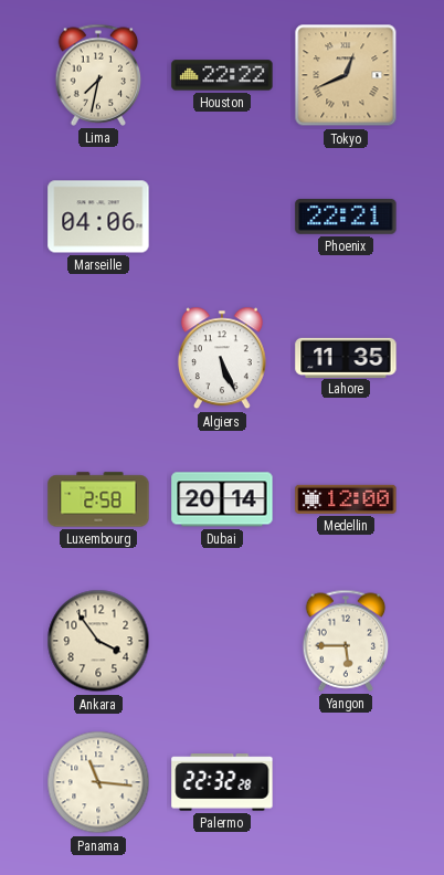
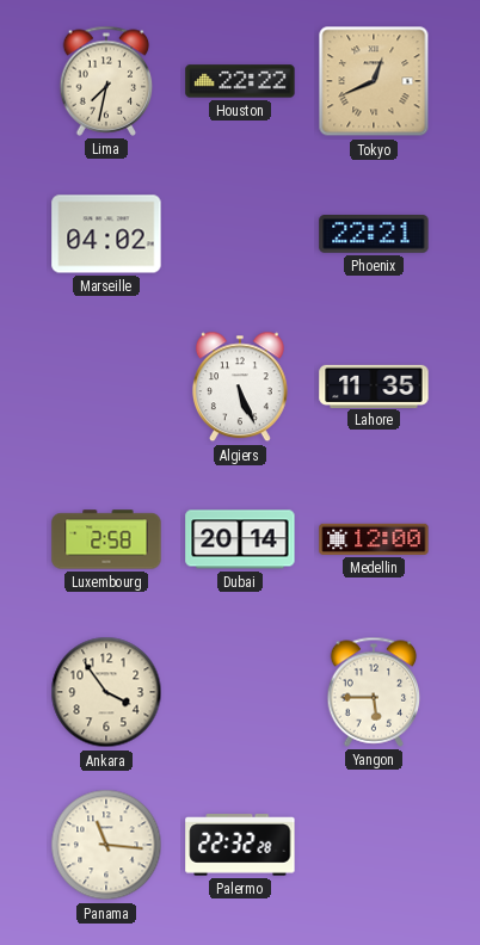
Marseille: 04:06 -> 04:02 (106, 234)
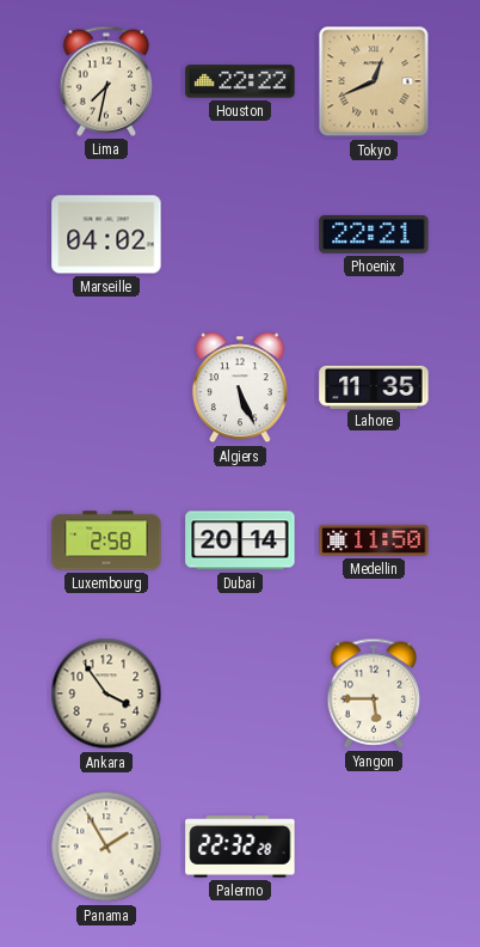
Medellin: 12:00 -> 11:50 (374, 540)
Panama: 11:16 -> 1:55 (106, 847)
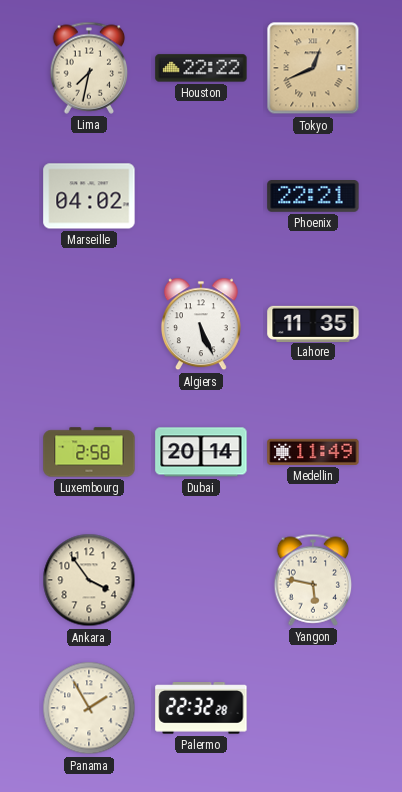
Medellin: 11:50 -> 11:49 (313, 452)
Yangon: 5:45 -> 5:47 (313, 580)
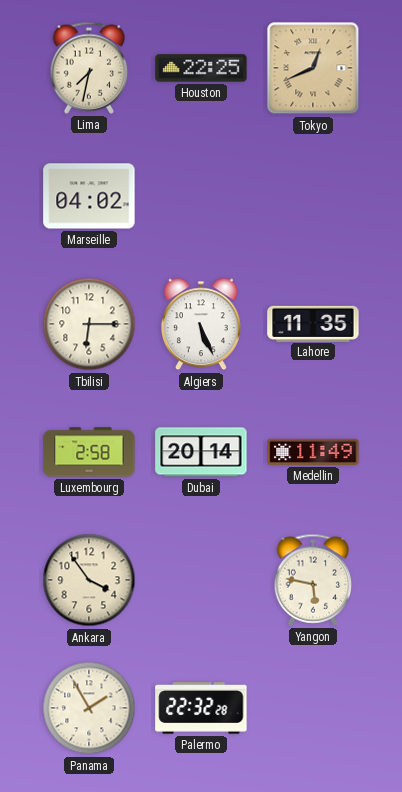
Houston: 22:22 -> 22:25 (201, 68)
Phoenix: 22:21 -> none (313, 197)
Tbilisi: none -> 6:15 (89, 324)
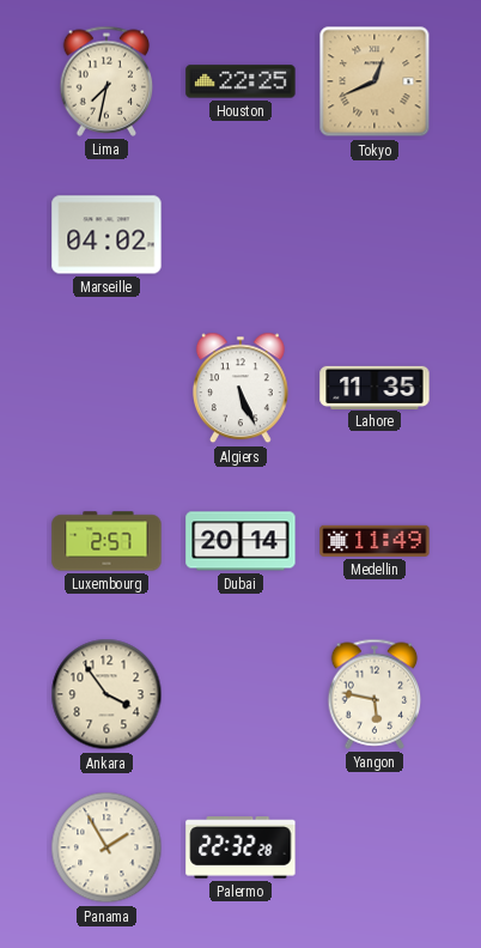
Tbilisi: 6:15 -> none (89, 324)
Luxembourg: 2:58 -> 2:57 (106, 541)
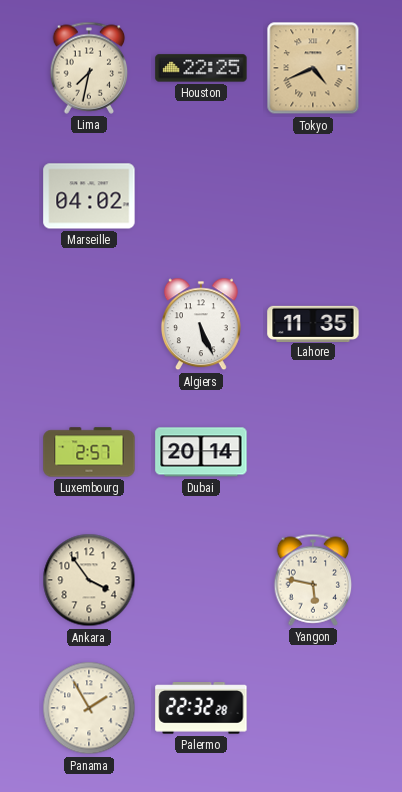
Tokyo: 12:41 -> 4:41 (313, 68)
Medellin: 11:49 -> none (375, 541)
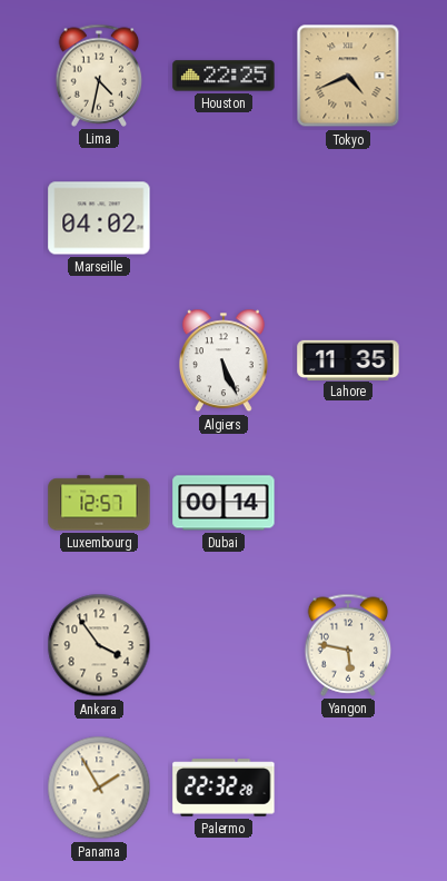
Lima: 7:32 -> 4:32 (99, 76)
Luxembourg: 2:57 -> 12:57 (99, 503)
Dubai: 20:14 -> 00:14 (223, 503)
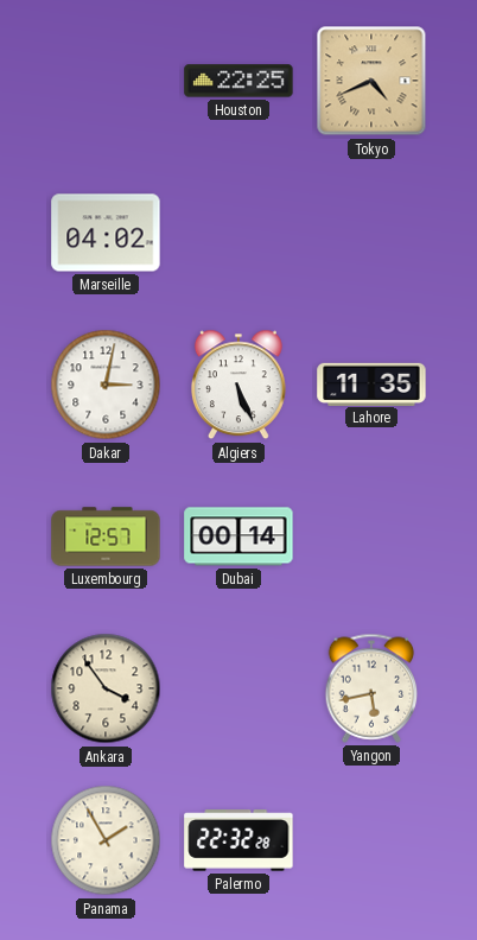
Lima: 4:32 -> none (99, 76)
Dakar: none -> 3:02 (106, 385)
Yangon: 5:47 -> 5:43 (371, 688)
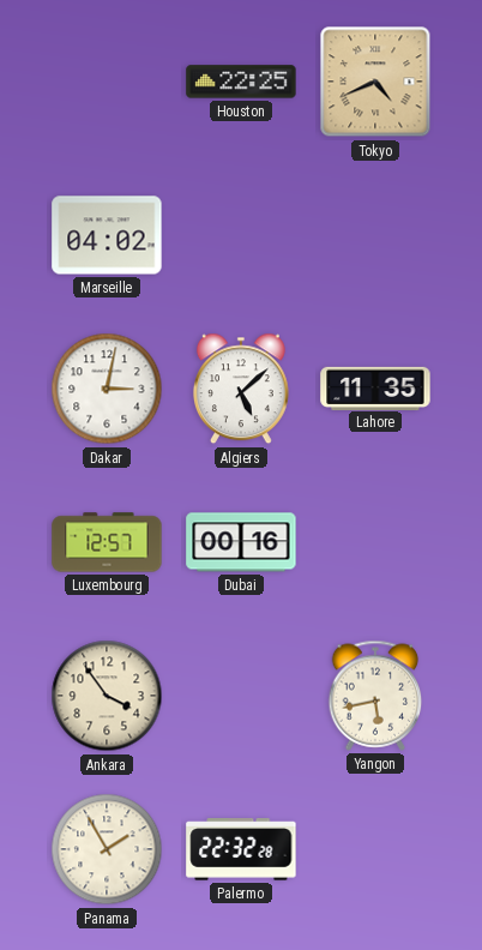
Algiers: 5:26 -> 5:08 (241, 389)
Dubai: 00:14 -> 00:16 (241, 542)
